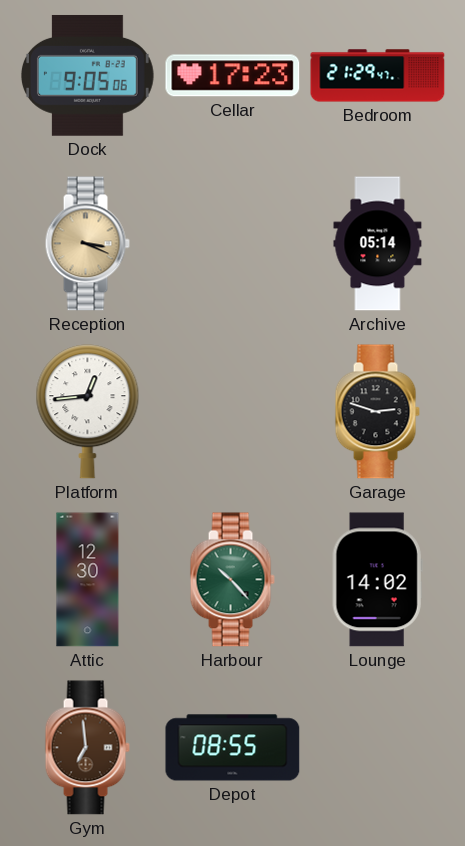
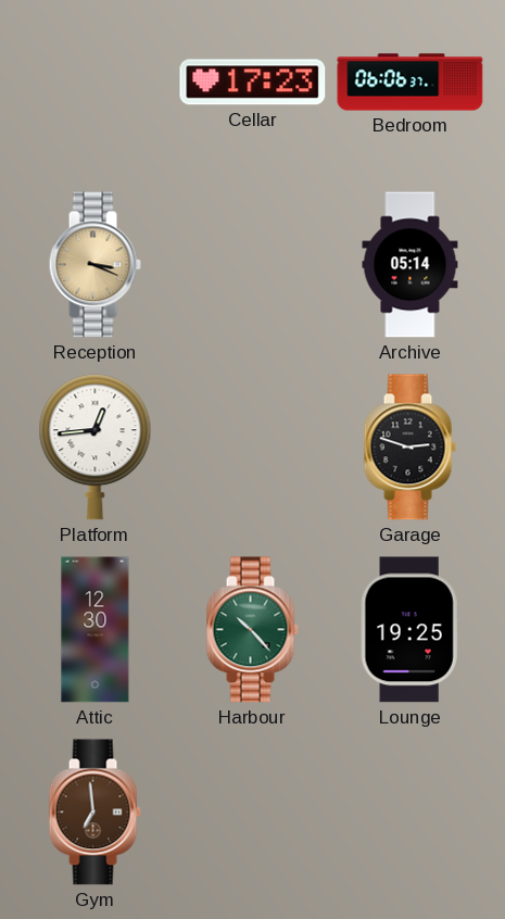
Dock: 9:05 -> none (87, 75)
Bedroom: 21:29 -> 06:06 (411, 83)
Lounge: 14:02 -> 19:25 (409, 630)
Depot: 08:55 -> none (233, 748)
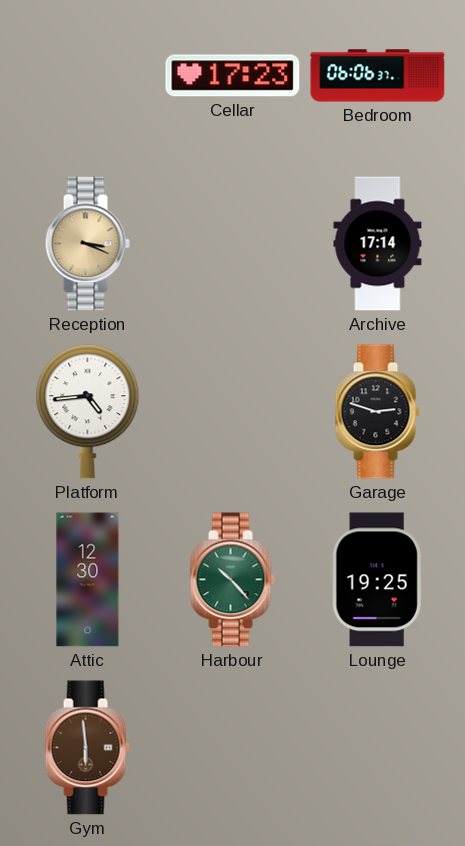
Archive: 05:14 -> 17:14 (378, 244)
Platform: 12:44 -> 4:44 (88, 412)
Gym: 6:59 -> 5:59 (87, 748)
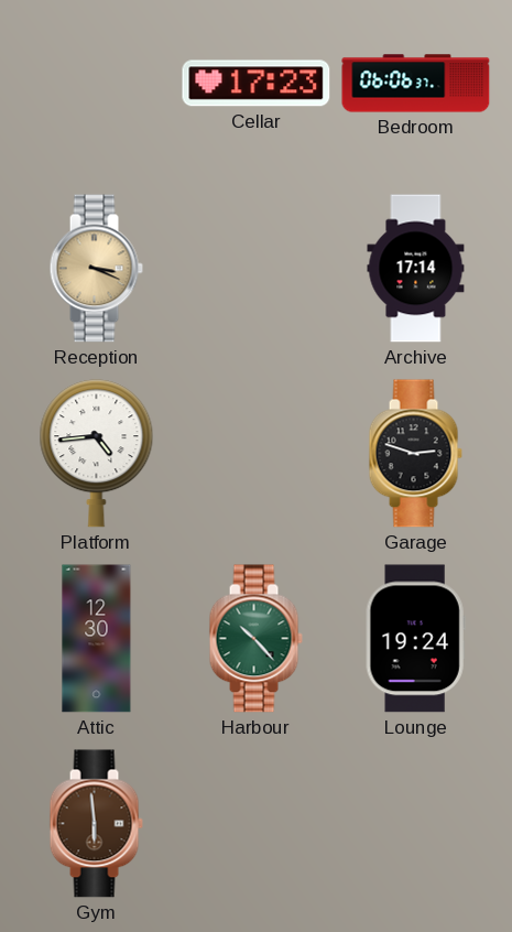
Lounge: 19:25 -> 19:24 (415, 639)
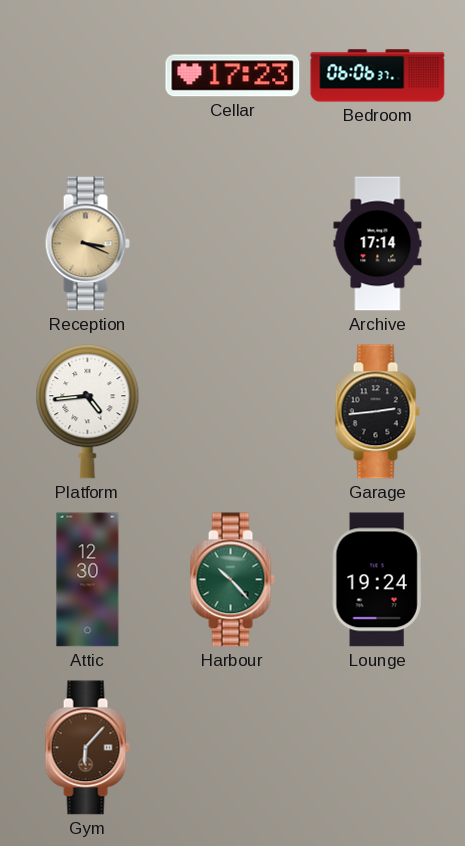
Garage: 2:48 -> 2:44 (377, 412)
Gym: 5:59 -> 6:07 (87, 748)
